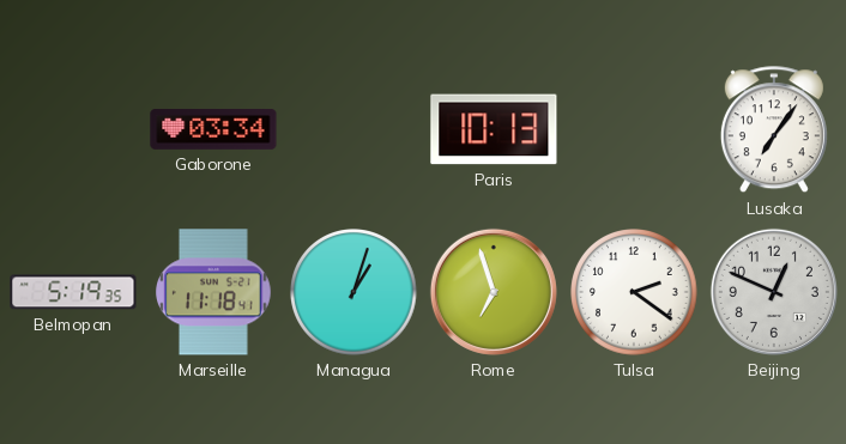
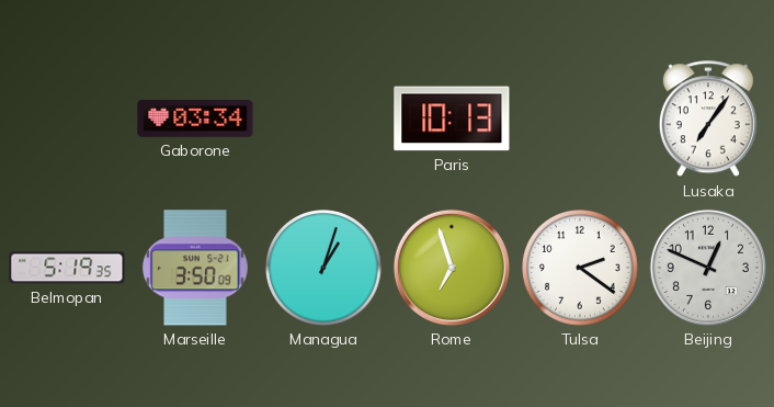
Marseille: 11:18 -> 3:50 (196, 268)
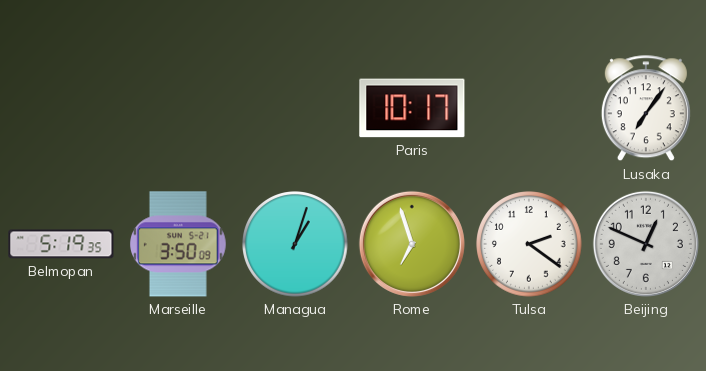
Gaborone: 03:34 -> none (195, 120)
Paris: 10:13 -> 10:17 (412, 108)
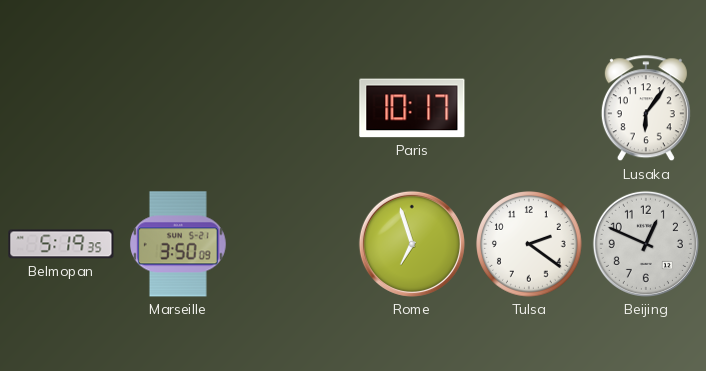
Lusaka: 7:06 -> 6:06 (646, 109)
Managua: 1:03 -> none (295, 244)
